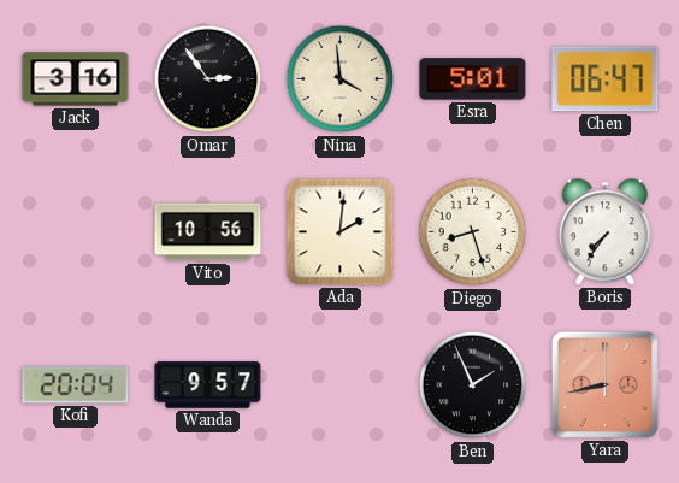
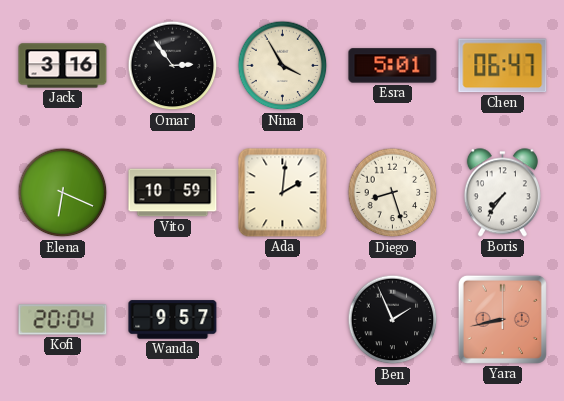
Nina: 3:59 -> 3:55 (283, 66)
Elena: none -> 6:19 (63, 193)
Vito: 10:56 -> 10:59 (173, 193)
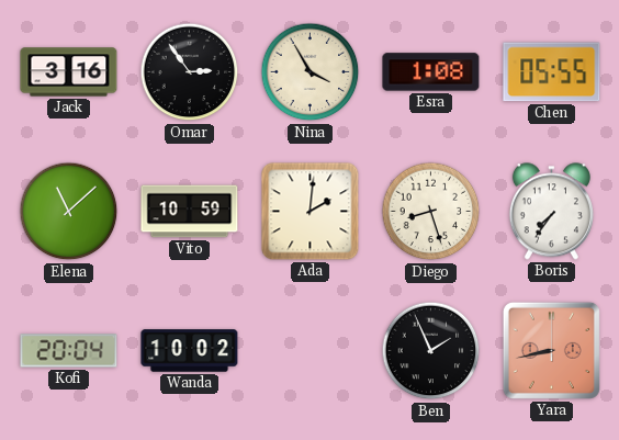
Esra: 5:01 -> 1:08 (431, 72)
Chen: 06:47 -> 05:55 (552, 72)
Elena: 6:19 -> 11:08 (69, 212)
Wanda: 9:57 -> 10:02 (190, 351)
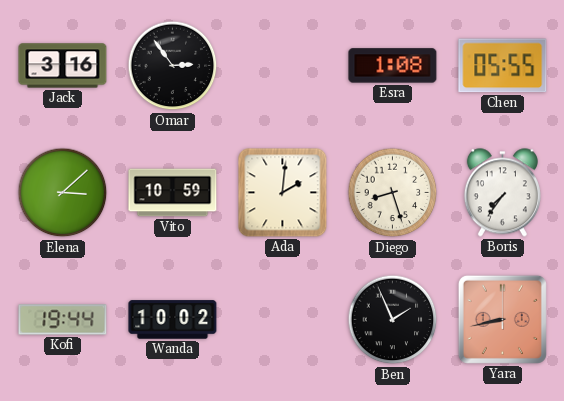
Nina: 3:55 -> none (311, 72)
Elena: 11:08 -> 3:08 (63, 193)
Kofi: 20:04 -> 19:44 (63, 320)
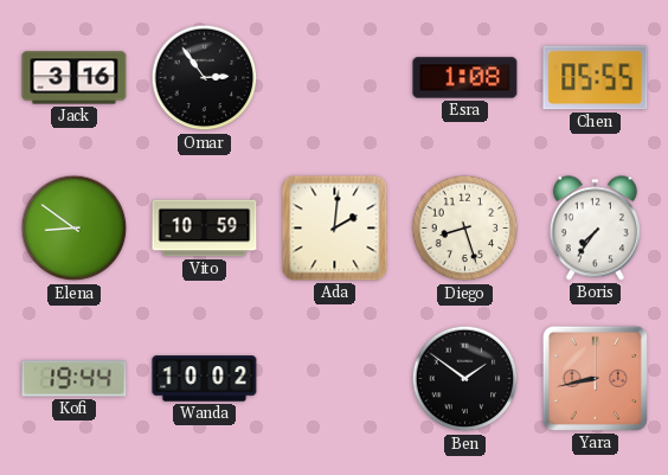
Elena: 3:08 -> 8:51 (75, 229)
Ben: 1:56 -> 1:51 (465, 379)
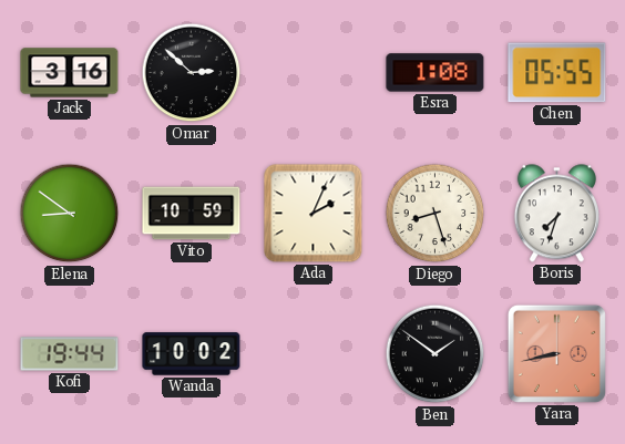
Omar: 2:54 -> 2:52 (192, 73)
Ada: 2:01 -> 2:04 (314, 214)
Boris: 7:36 -> 7:33 (556, 214)
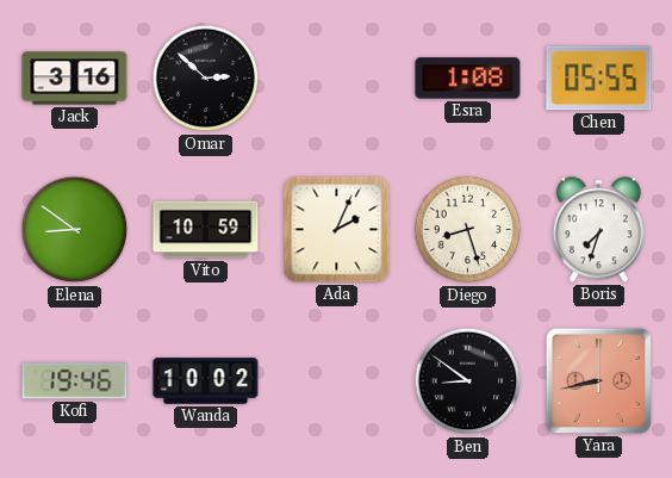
Kofi: 19:44 -> 19:46 (75, 381)
Ben: 1:51 -> 8:51 (468, 381)
